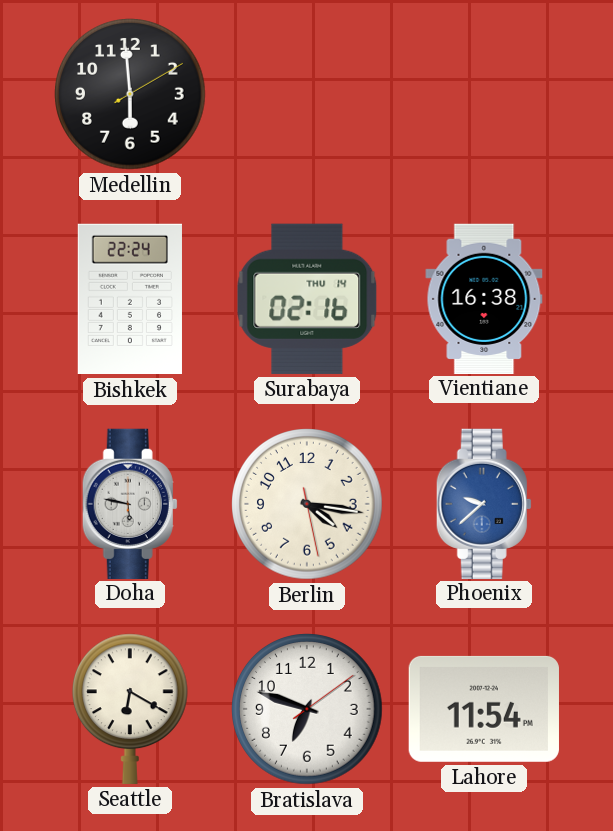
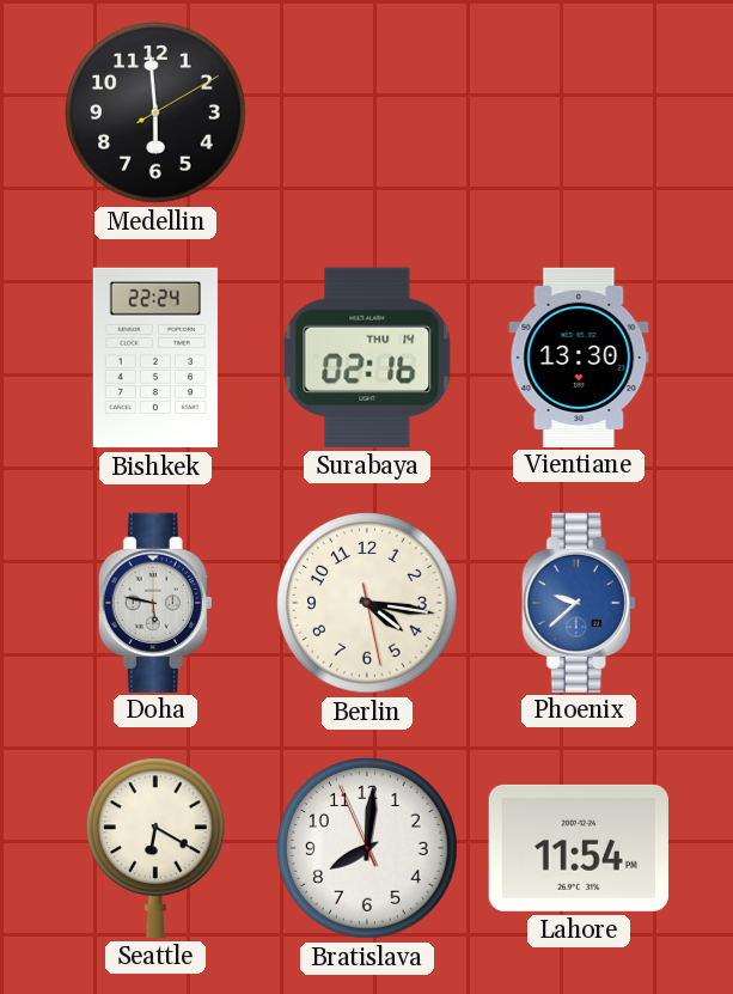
Vientiane: 16:38 -> 13:30 (579, 356)
Bratislava: 6:48 -> 8:00 (367, 848)
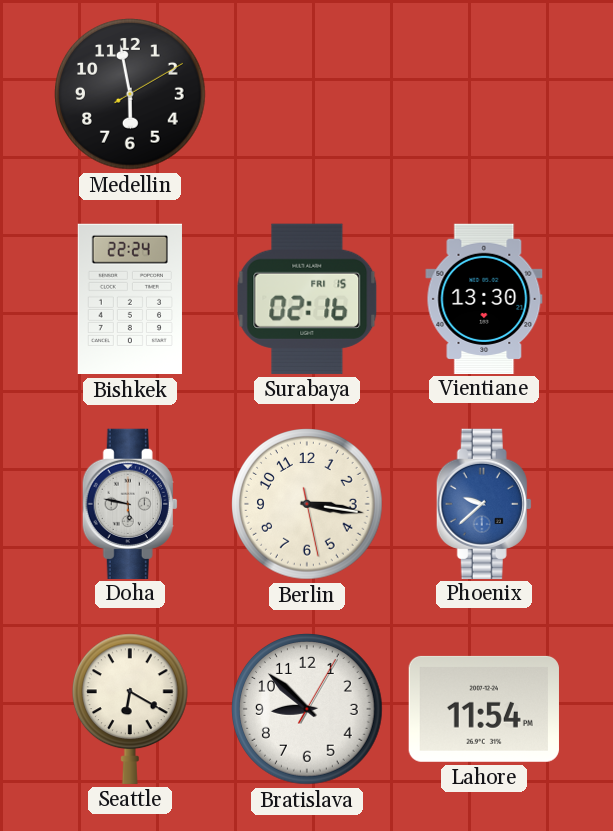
Medellin: 5:59 -> 5:58 (130, 94)
Surabaya date: THU 14 -> FRI 15 (307, 299)
Berlin: 4:16 -> 3:16 (307, 504)
Bratislava: 8:00 -> 8:52 (307, 709)
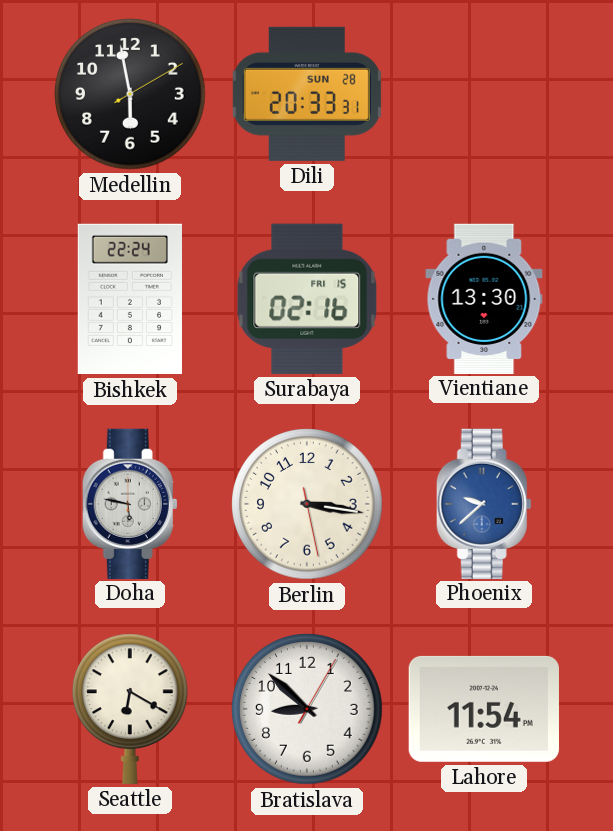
Dili: none -> 20:33 (307, 94)
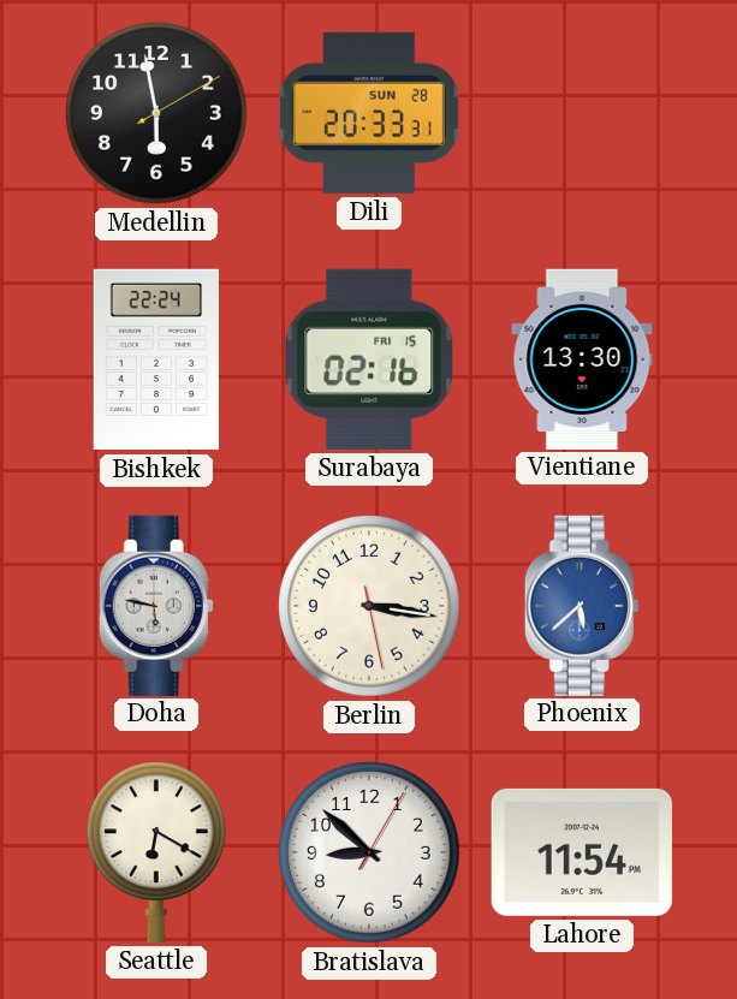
Phoenix: 9:38 -> 5:38 (582, 605)
